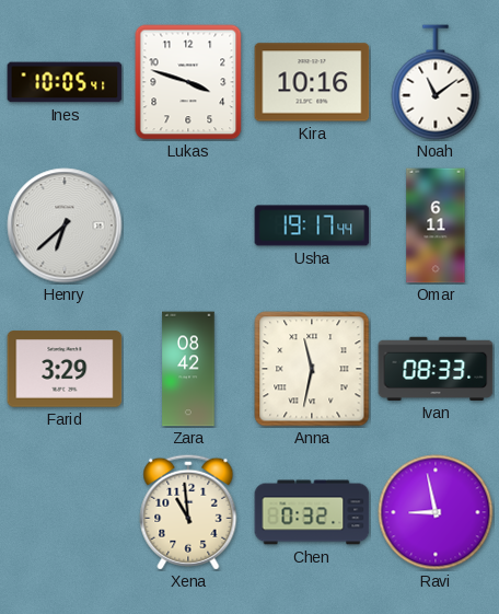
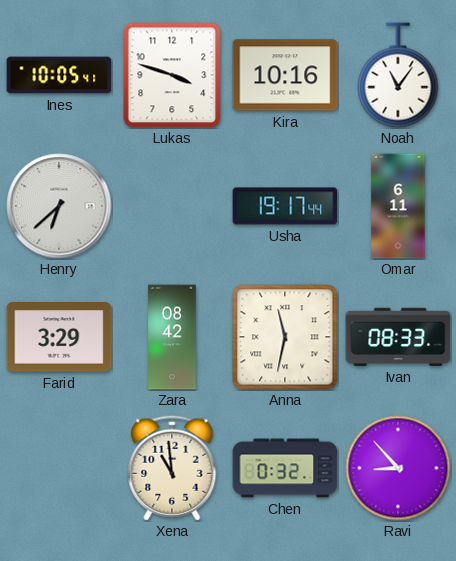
Noah: 11:09 -> 11:06 (398, 75)
Ravi: 8:58 -> 8:53 (398, 468)
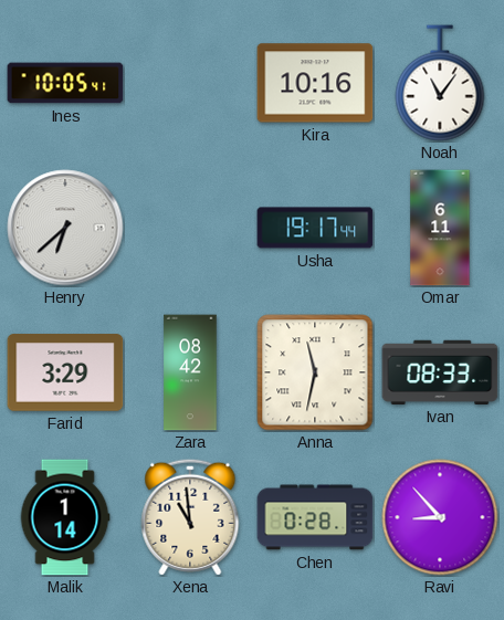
Lukas: 3:48 -> none (172, 75)
Malik: none -> 1:14 (65, 517)
Chen: 0:32 -> 0:28 (315, 517)
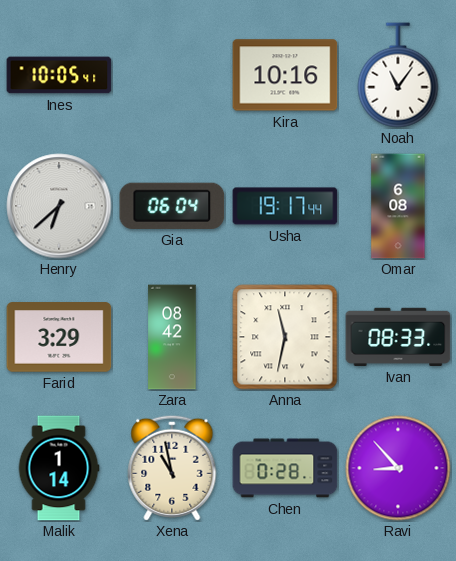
Gia: none -> 06:04 (172, 206)
Omar: 6:11 -> 6:08 (398, 206)
Xena: 10:59 -> 10:58 (172, 468)
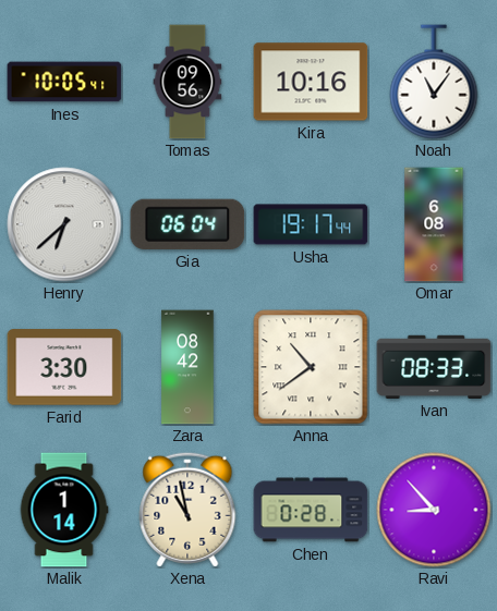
Tomas: none -> 09:56 (187, 82)
Farid: 3:29 -> 3:30 (64, 367)
Anna: 11:32 -> 10:39 (311, 367)
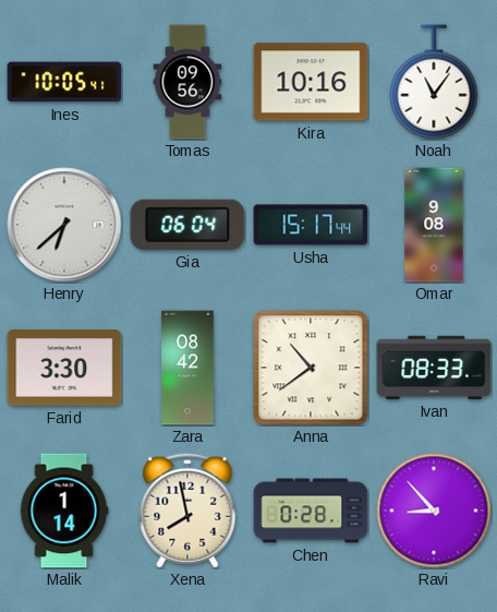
Usha: 19:17 -> 15:17 (311, 225)
Omar: 6:08 -> 9:08 (434, 225)
Xena: 10:58 -> 7:58 (187, 511)
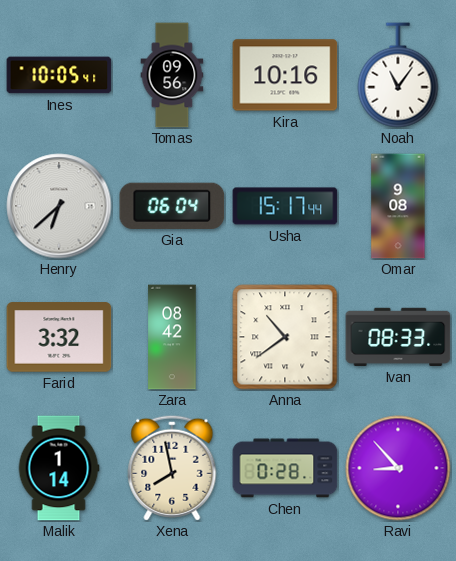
Farid: 3:30 -> 3:32 (59, 337)
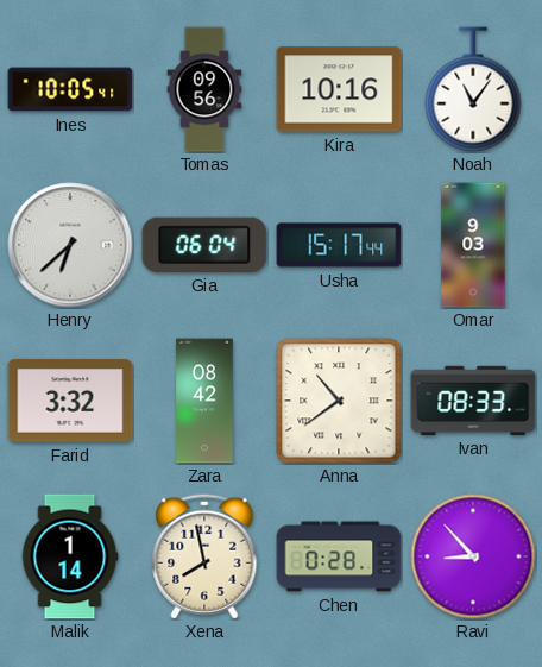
Omar: 9:08 -> 9:03 (473, 245)
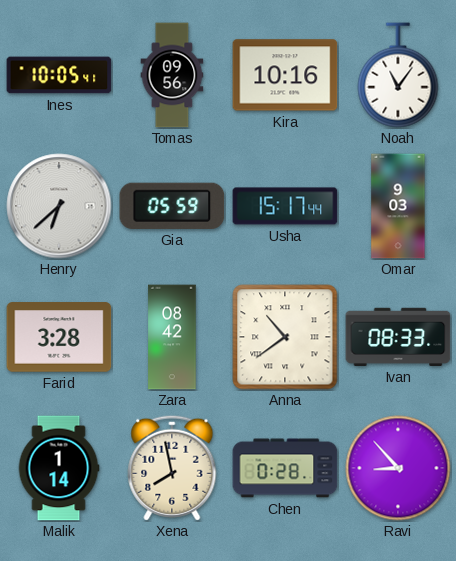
Gia: 06:04 -> 05:59 (172, 206)
Farid: 3:32 -> 3:28 (59, 337)
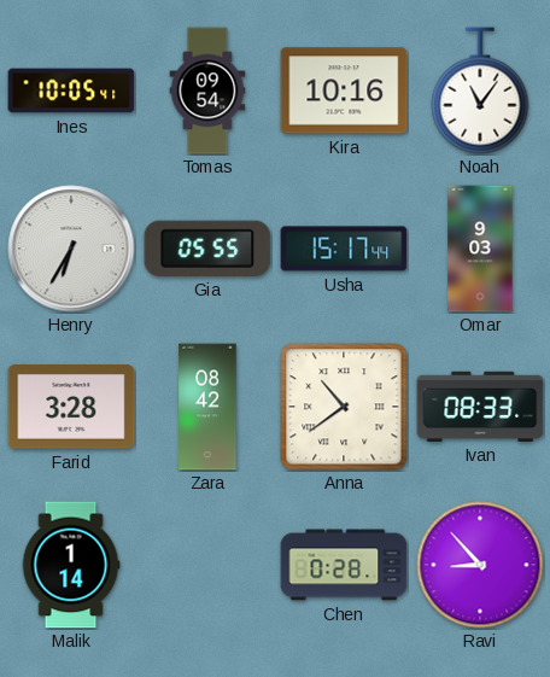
Tomas: 09:56 -> 09:54 (207, 91)
Henry: 6:38 -> 6:35 (71, 249)
Gia: 05:59 -> 05:55 (207, 249)
Xena: 7:58 -> none (172, 468)
